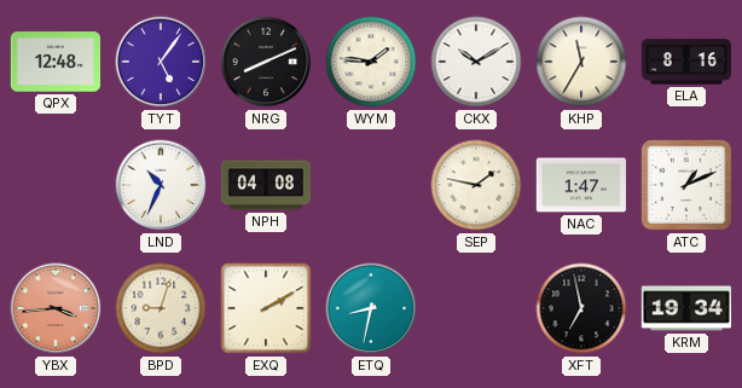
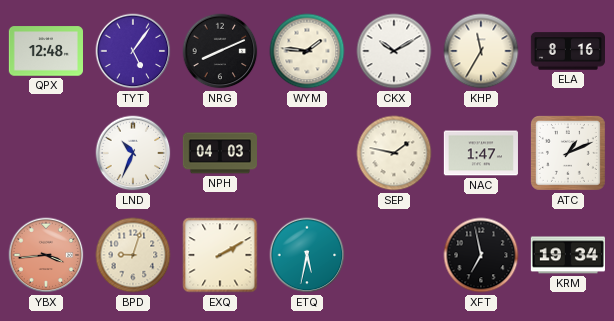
NPH: 04:08 -> 04:03 (220, 153)
ETQ: 8:32 -> 5:32 (307, 255)
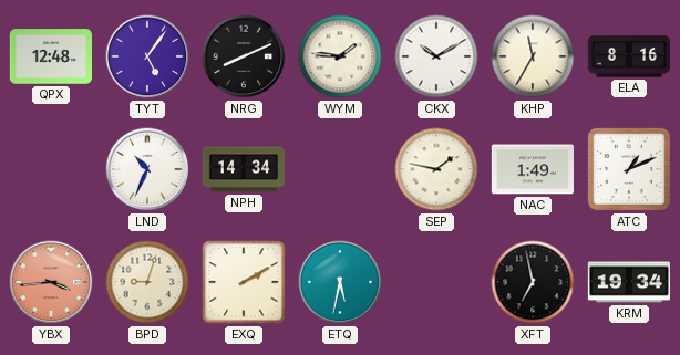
NPH: 04:03 -> 14:34 (244, 169)
NAC: 1:47 -> 1:49 (533, 169)
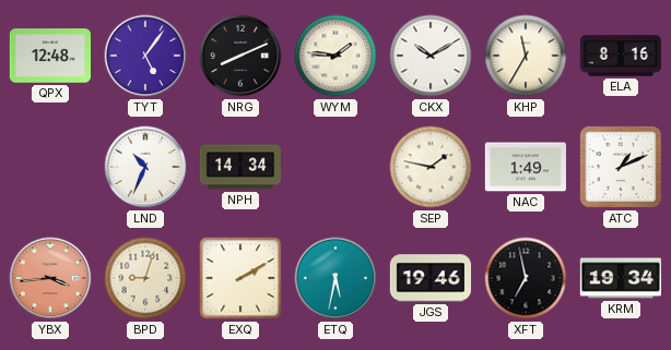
JGS: none -> 19:46 (429, 278)
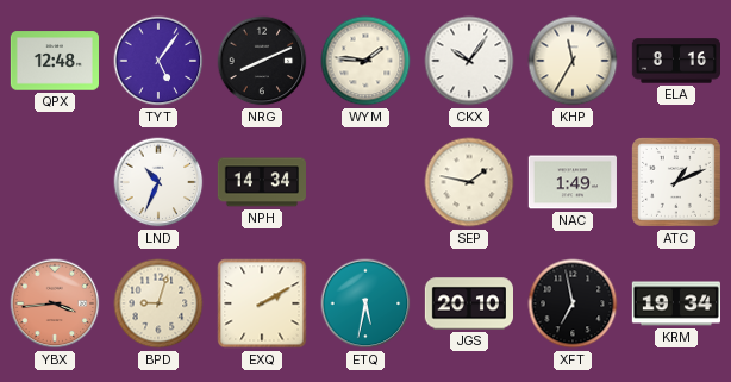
CKX: 10:10 -> 10:06 (469, 61)
JGS: 19:46 -> 20:10 (468, 303)
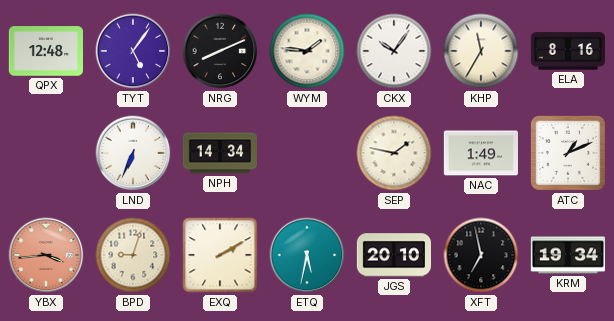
LND: 10:34 -> 6:34 (133, 153)
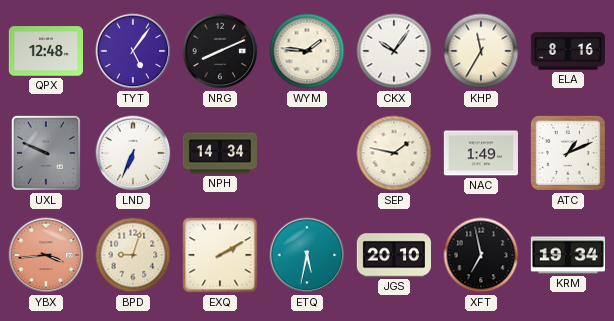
UXL: none -> 9:49 (46, 153)
